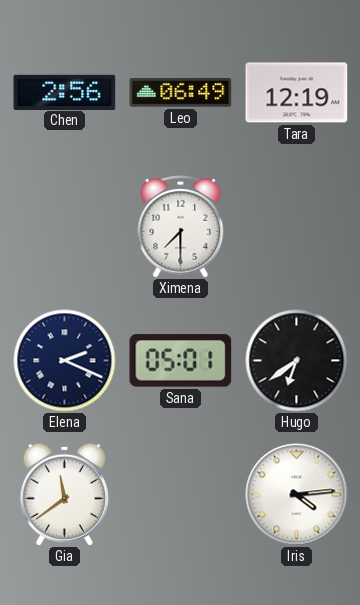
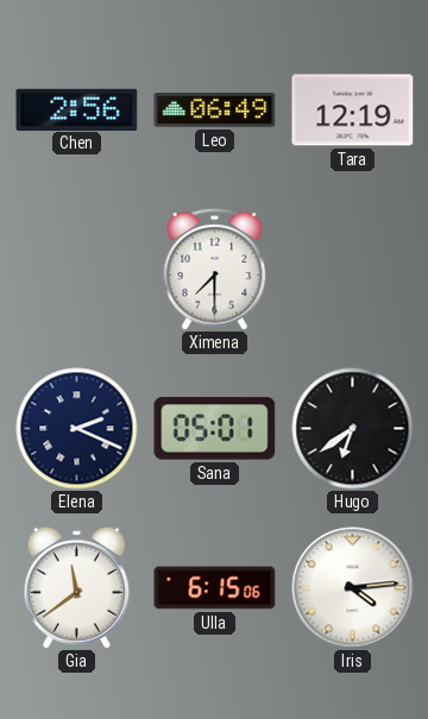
Ulla: none -> 6:15 (215, 588)
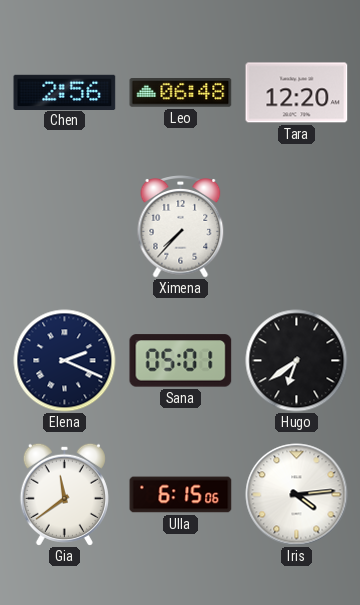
Leo: 06:49 -> 06:48 (181, 93)
Tara: 12:19 -> 12:20 (297, 93)
Ximena: 7:30 -> 7:37 (181, 227)
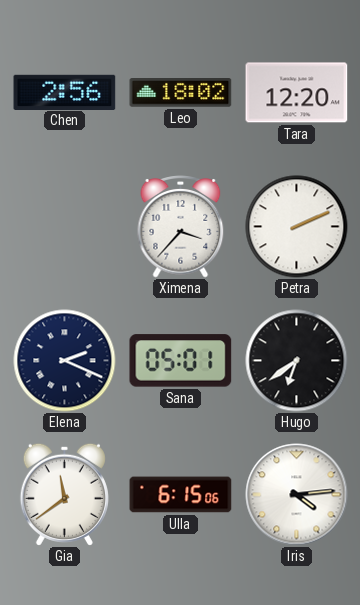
Leo: 06:48 -> 18:02 (181, 93)
Ximena: 7:37 -> 3:37 (181, 227)
Petra: none -> 2:11 (297, 227)
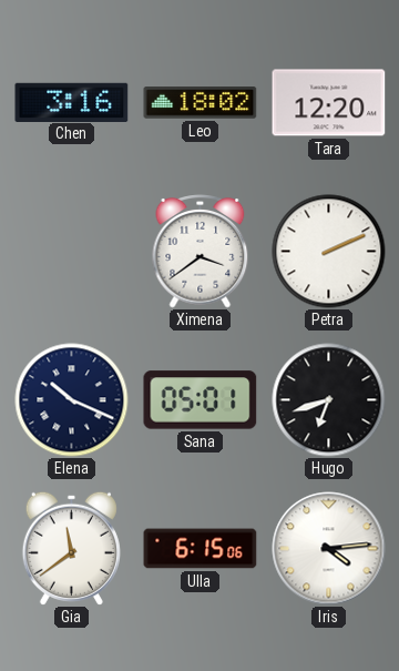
Chen: 2:56 -> 3:16 (72, 102)
Ximena: 3:37 -> 3:39 (201, 252)
Elena: 2:19 -> 10:19 (72, 400)
Hugo: 6:39 -> 6:42 (329, 400)
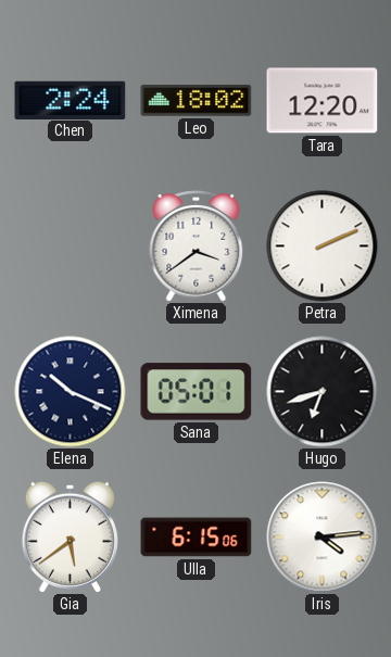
Chen: 3:16 -> 2:24 (71, 100)
Gia: 11:39 -> 5:39 (70, 536)
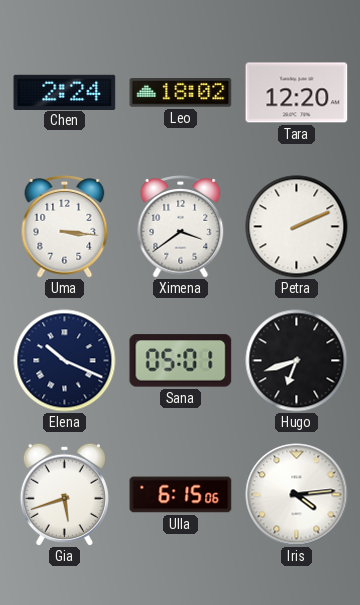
Uma: none -> 3:16 (65, 227)
Gia: 5:39 -> 5:42 (64, 494)
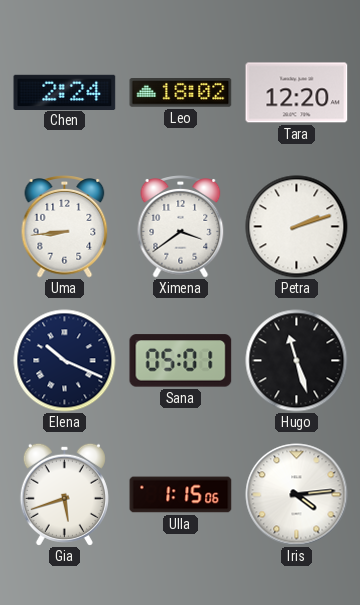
Uma: 3:16 -> 8:44 (65, 227)
Petra: 2:11 -> 2:12 (297, 227)
Hugo: 6:42 -> 11:27 (297, 361)
Ulla: 6:15 -> 1:15 (181, 495)
